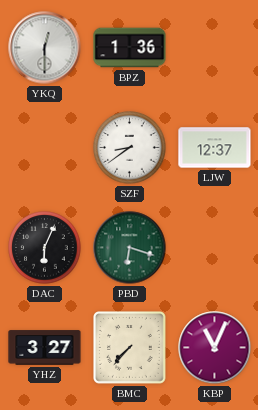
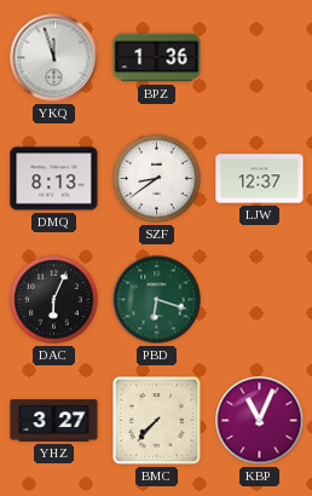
YKQ: 12:30 -> 11:57 (54, 58)
DMQ: none -> 8:13 (54, 179)
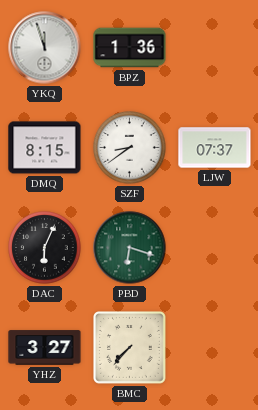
DMQ: 8:13 -> 8:15 (45, 148)
LJW: 12:37 -> 07:37 (215, 148)
KBP: 11:04 -> none (260, 421)
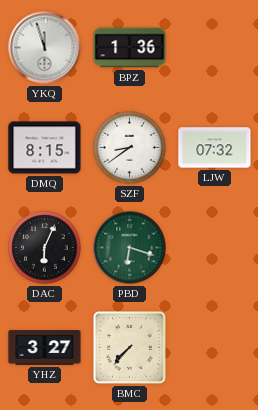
LJW: 07:37 -> 07:32 (215, 148)
